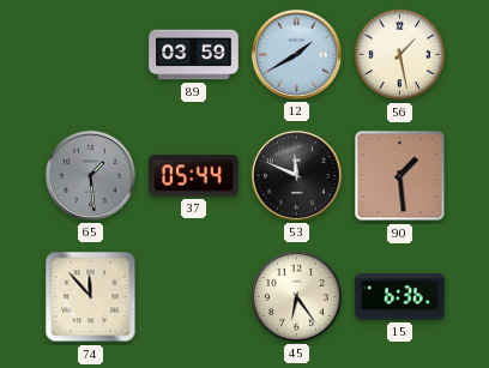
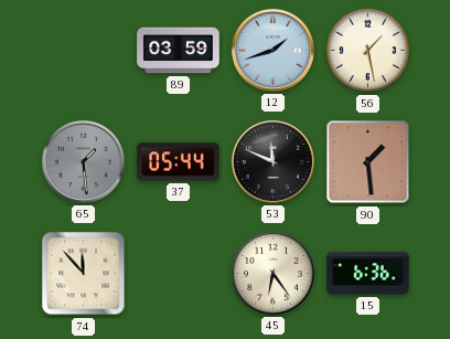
12: 1:40 -> 1:42 (272, 50)
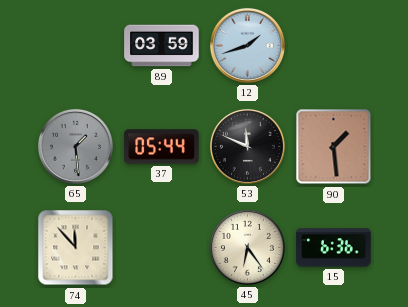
56: 1:28 -> none (368, 51)
